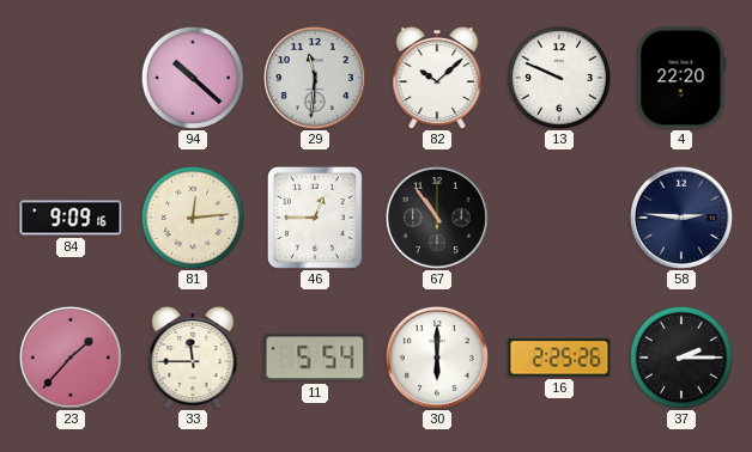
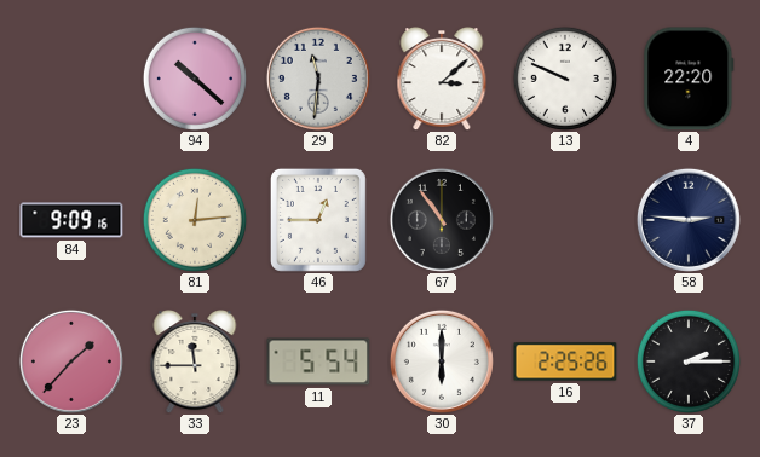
82: 10:08 -> 3:08 (442, 80)
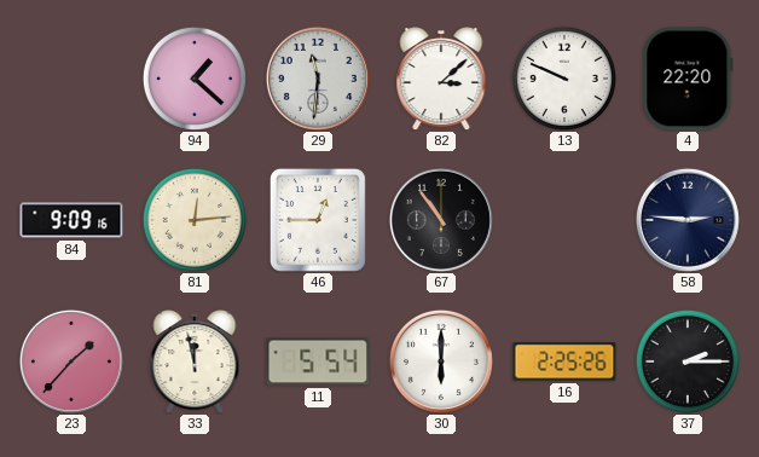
94: 10:22 -> 1:22 (195, 79)
33: 11:45 -> 11:58 (195, 363)
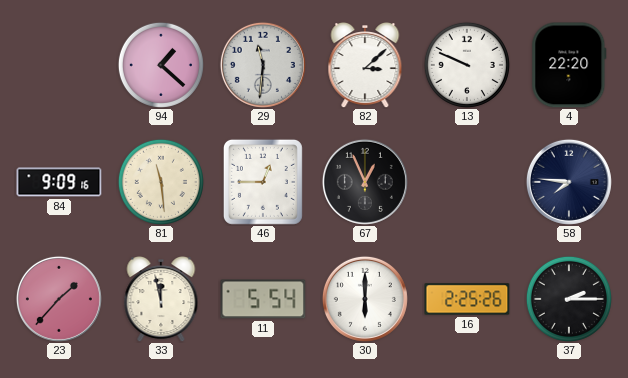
81: 12:14 -> 11:29 (161, 182)
67: 10:54 -> 12:56 (365, 182)
58: 2:46 -> 7:46 (569, 182)
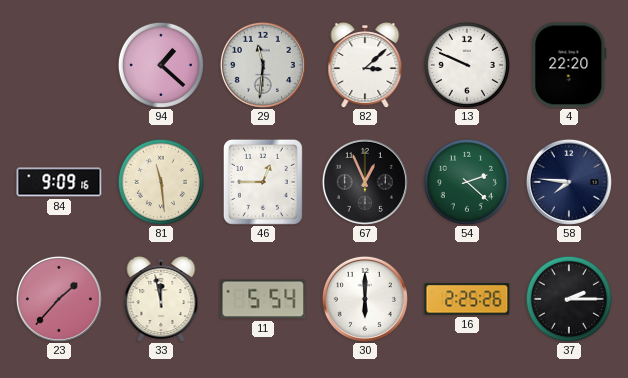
54: none -> 2:22 (467, 182)
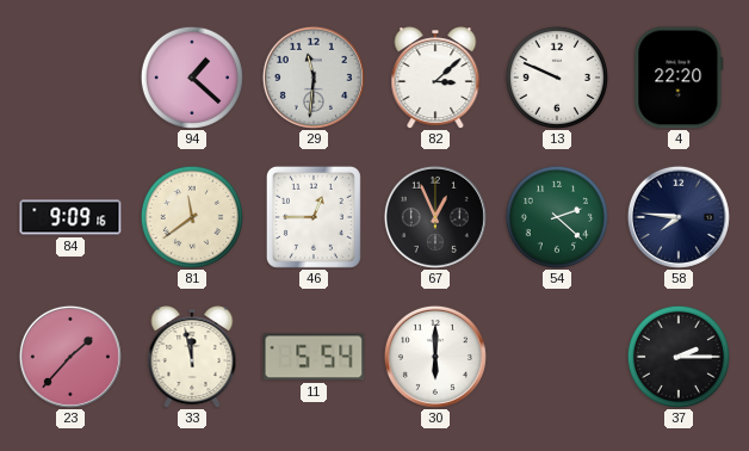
81: 11:29 -> 11:39 (192, 217)
16: 2:25 -> none (467, 299)
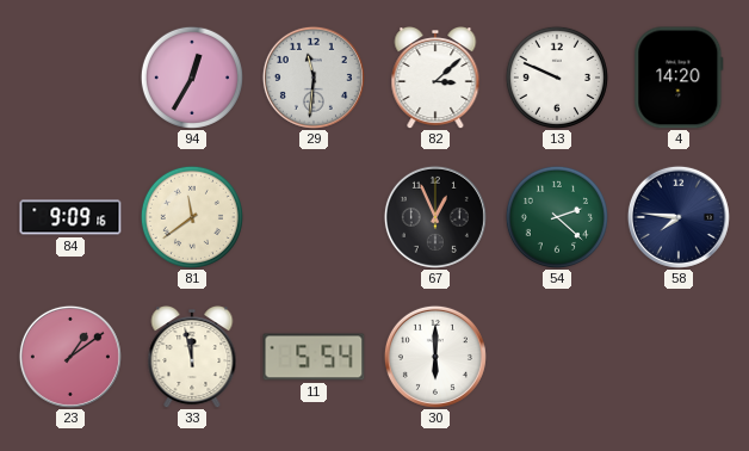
94: 1:22 -> 12:35 (192, 78)
4: 22:20 -> 14:20 (679, 78)
46: 12:45 -> none (314, 217)
23: 1:37 -> 1:09 (70, 357)
37: 2:15 -> none (679, 357)
